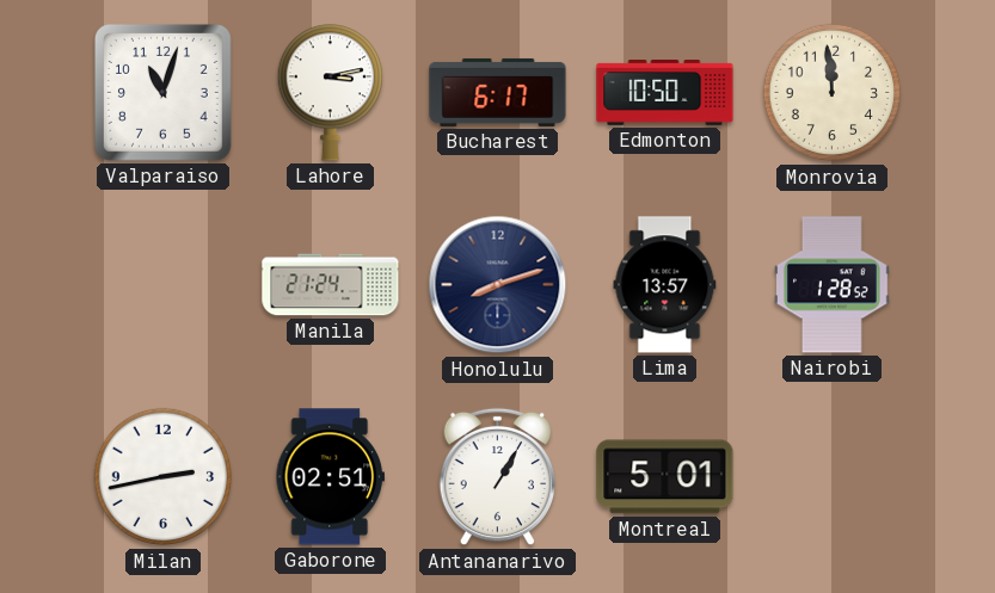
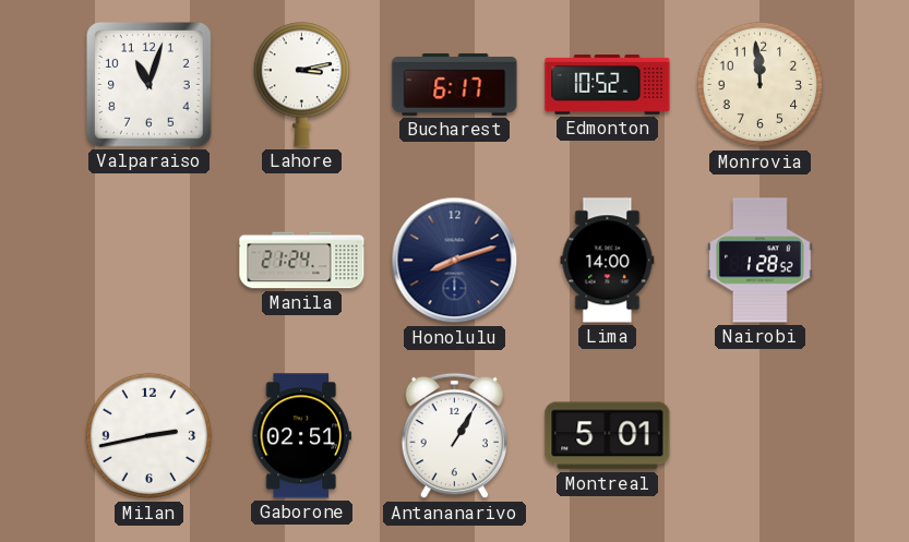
Edmonton: 10:50 -> 10:52 (608, 85)
Lima: 13:57 -> 14:00 (608, 261)
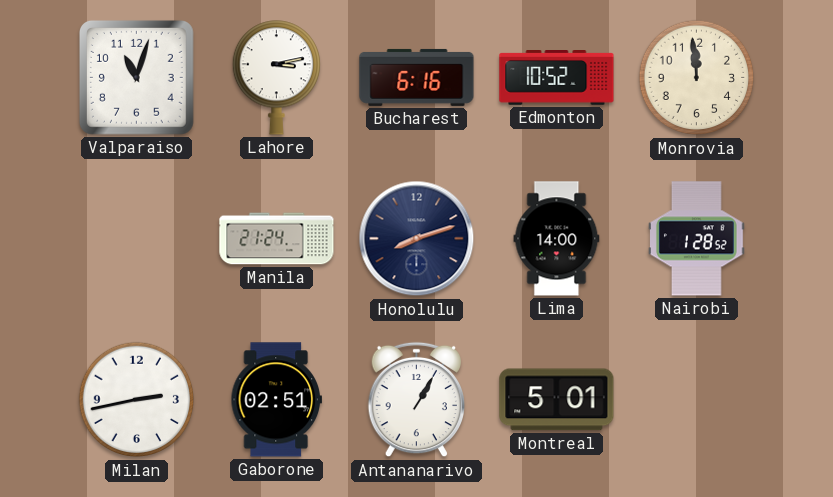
Bucharest: 6:17 -> 6:16 (417, 77)
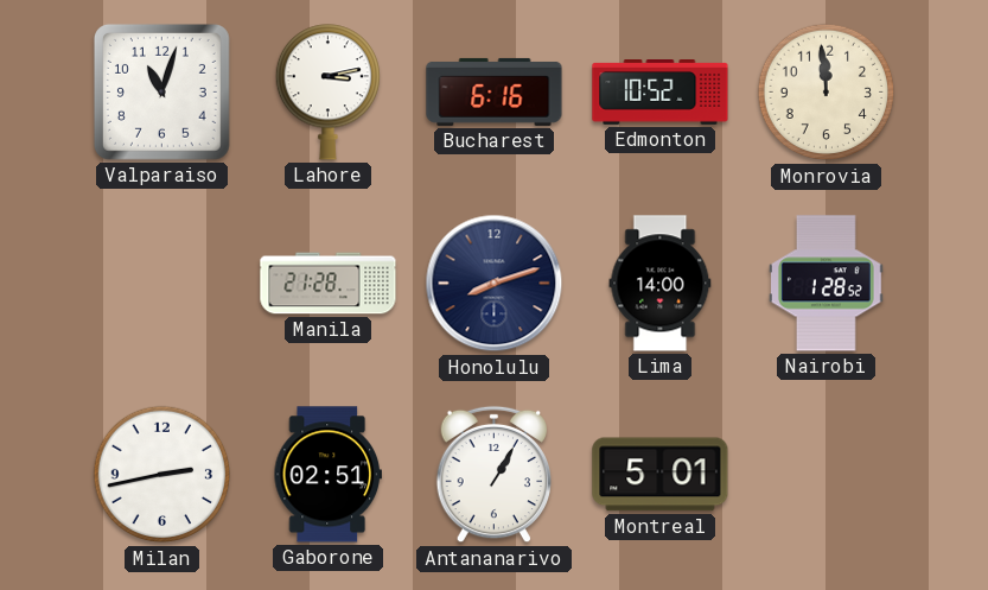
Manila: 21:24 -> 21:28 (329, 284)
